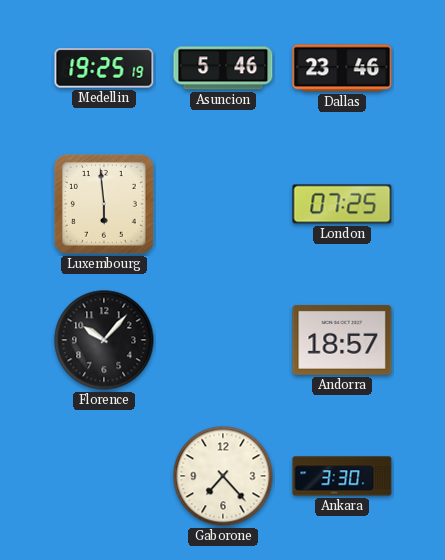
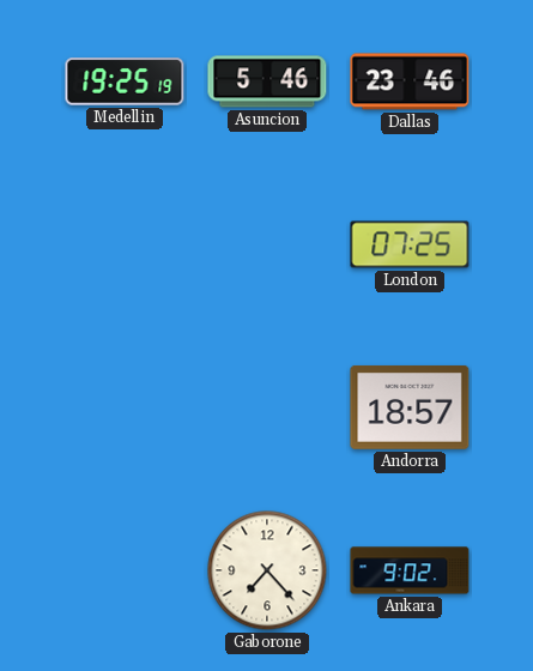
Luxembourg: 5:59 -> none (104, 204)
Florence: 10:07 -> none (104, 340)
Ankara: 3:30 -> 9:02 (410, 570)
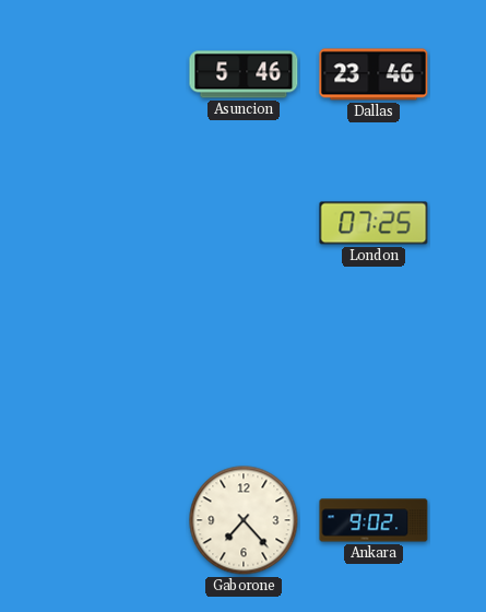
Medellin: 19:25 -> none (125, 81)
Andorra: 18:57 -> none (410, 407)
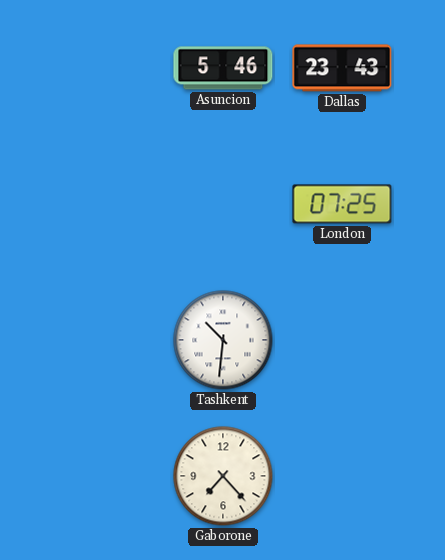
Dallas: 23:46 -> 23:43 (342, 68)
Tashkent: none -> 10:31 (223, 340)
Ankara: 9:02 -> none (374, 520)
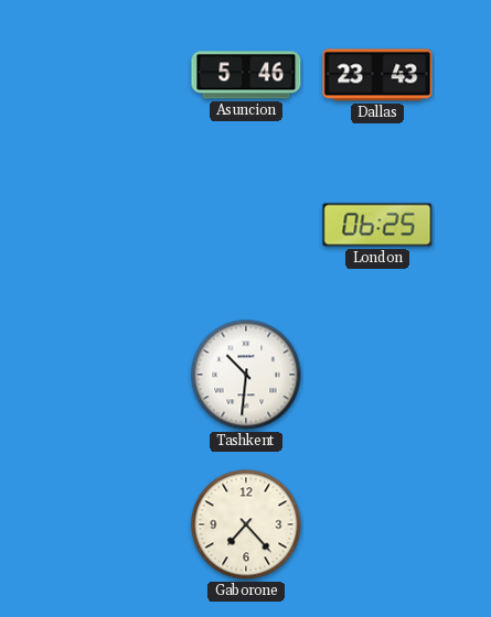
London: 07:25 -> 06:25 (377, 225)
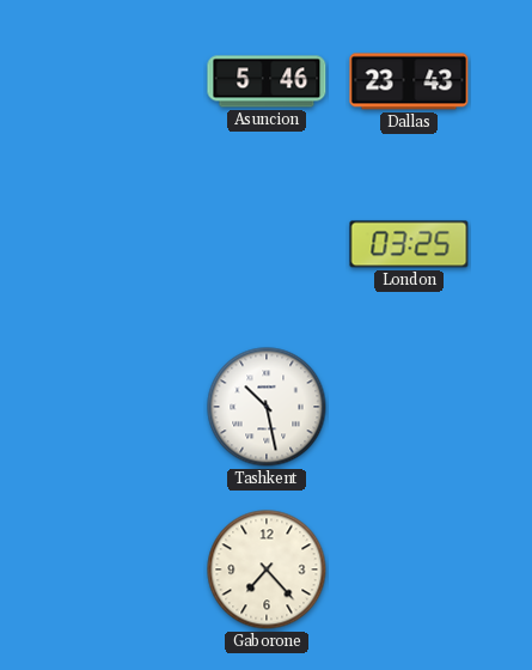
London: 06:25 -> 03:25 (409, 244)
Tashkent: 10:31 -> 10:28 (267, 407)
